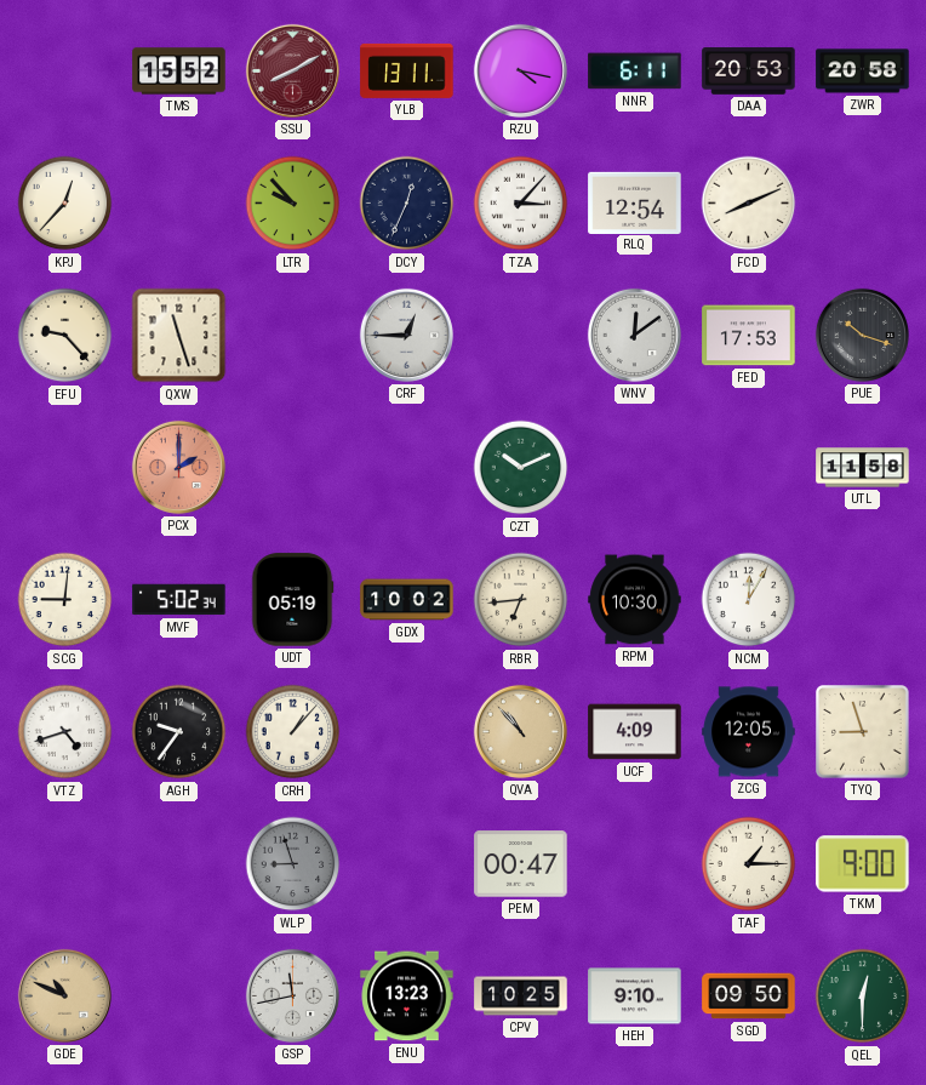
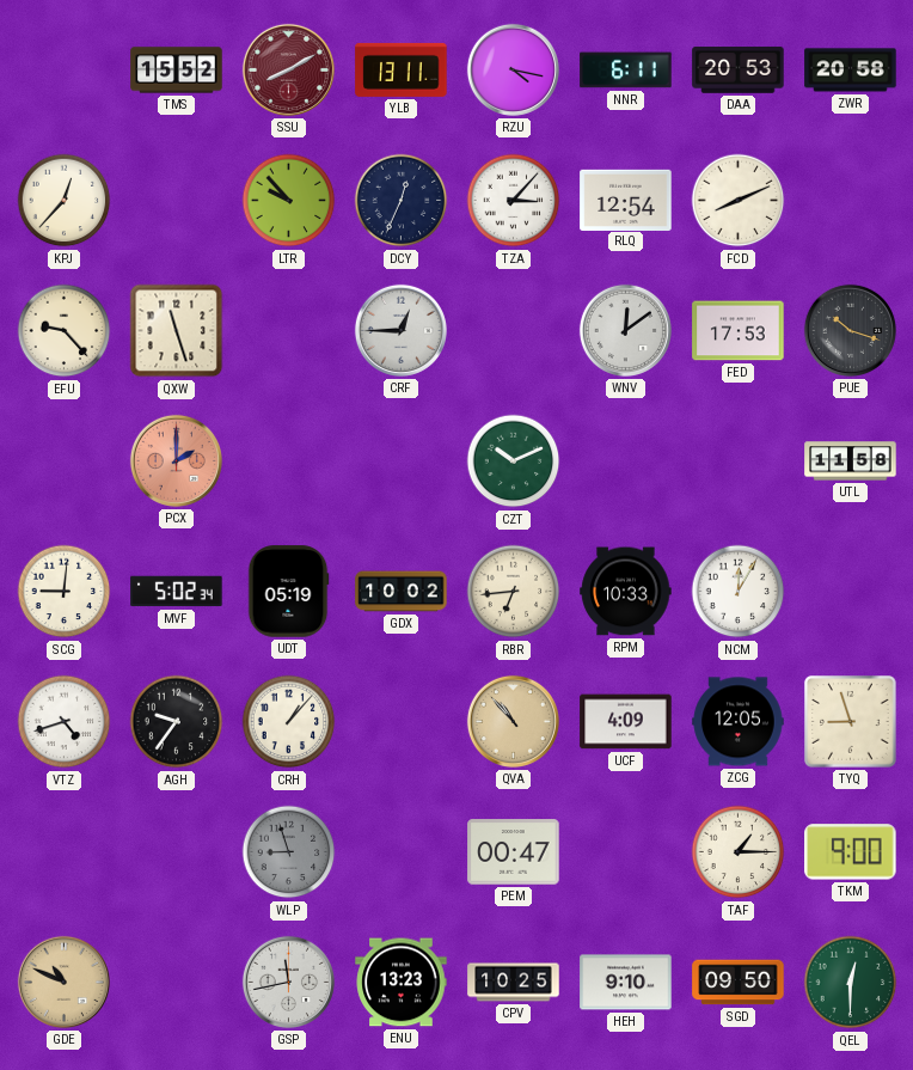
RPM: 10:30 -> 10:33 (626, 592)
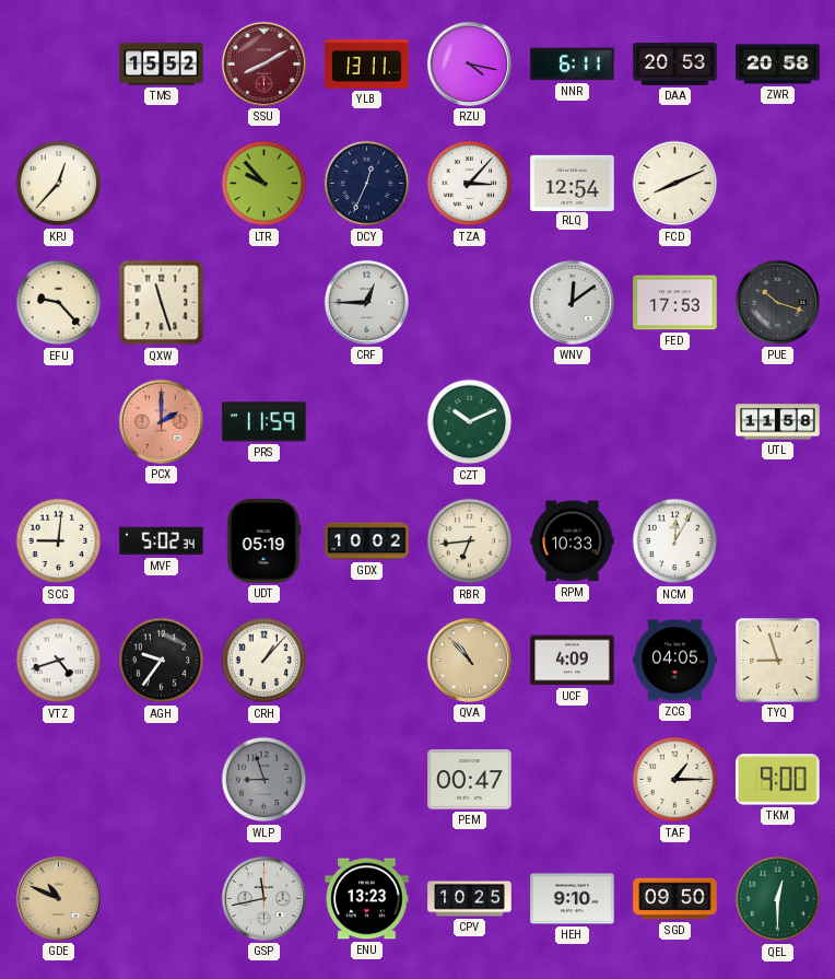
PRS: none -> 11:59 (264, 422)
ZCG: 12:05 -> 04:05 (675, 661)
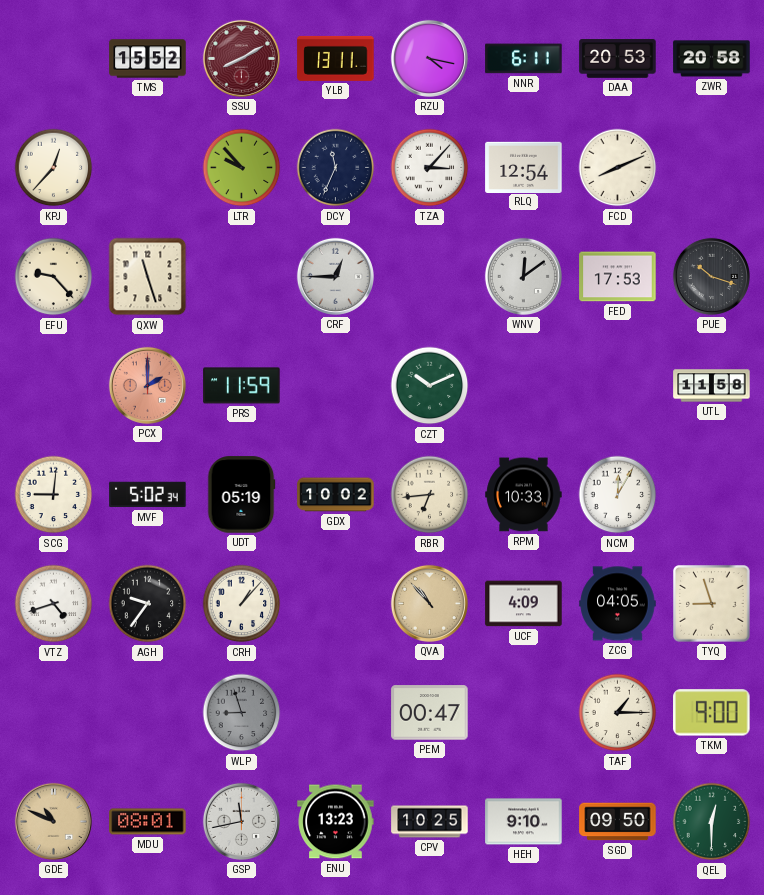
DCY: 12:34 -> 11:34 (336, 168)
MDU: none -> 08:01 (148, 822)
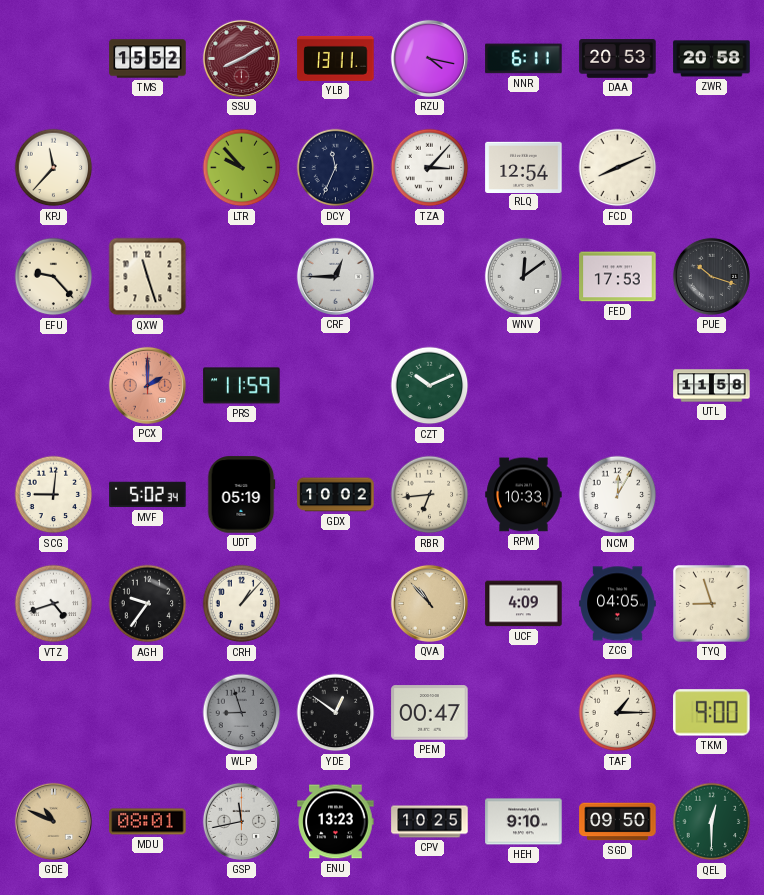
KPJ: 12:37 -> 11:37 (54, 168)
YDE: none -> 12:51 (336, 713)
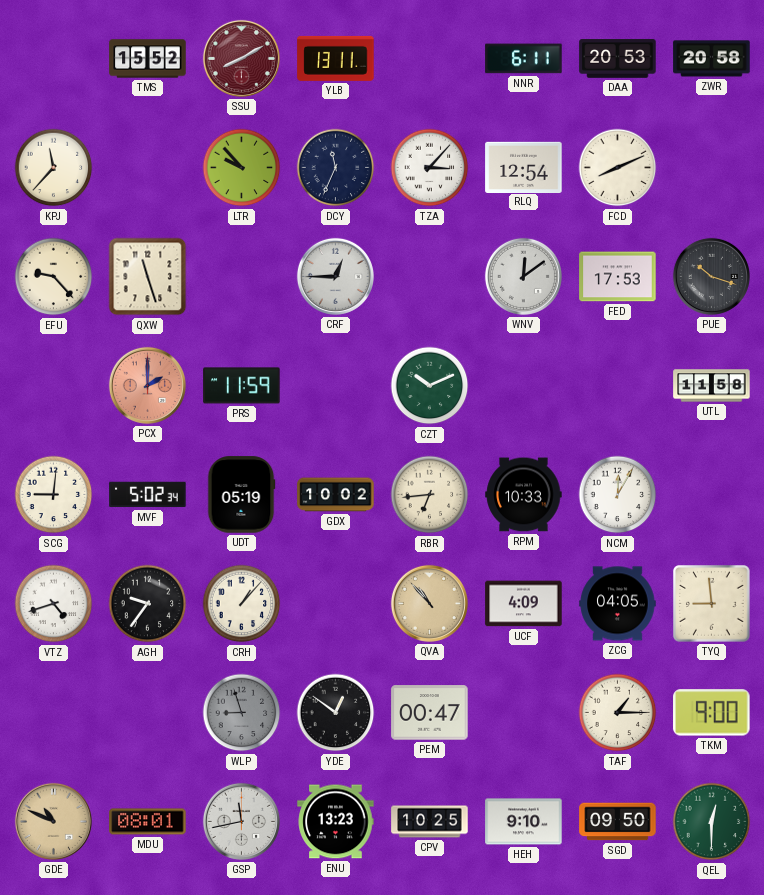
RZU: 4:17 -> none (429, 58)
TYQ: 8:57 -> 8:59 (712, 604)
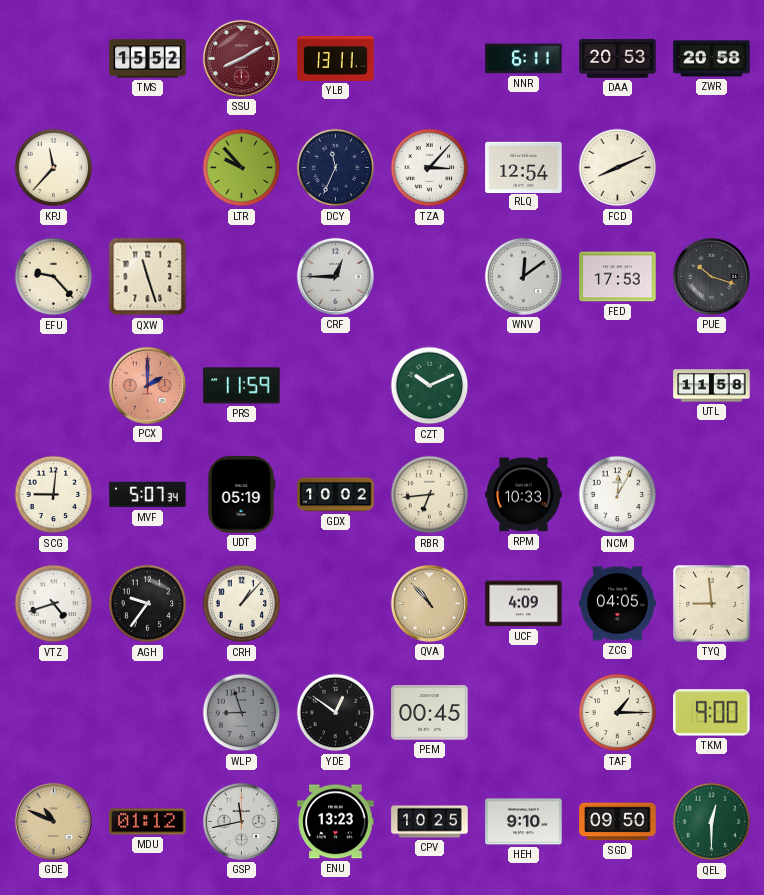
MVF: 5:02 -> 5:07 (148, 495)
PEM: 00:47 -> 00:45 (430, 713)
MDU: 08:01 -> 01:12 (148, 822)
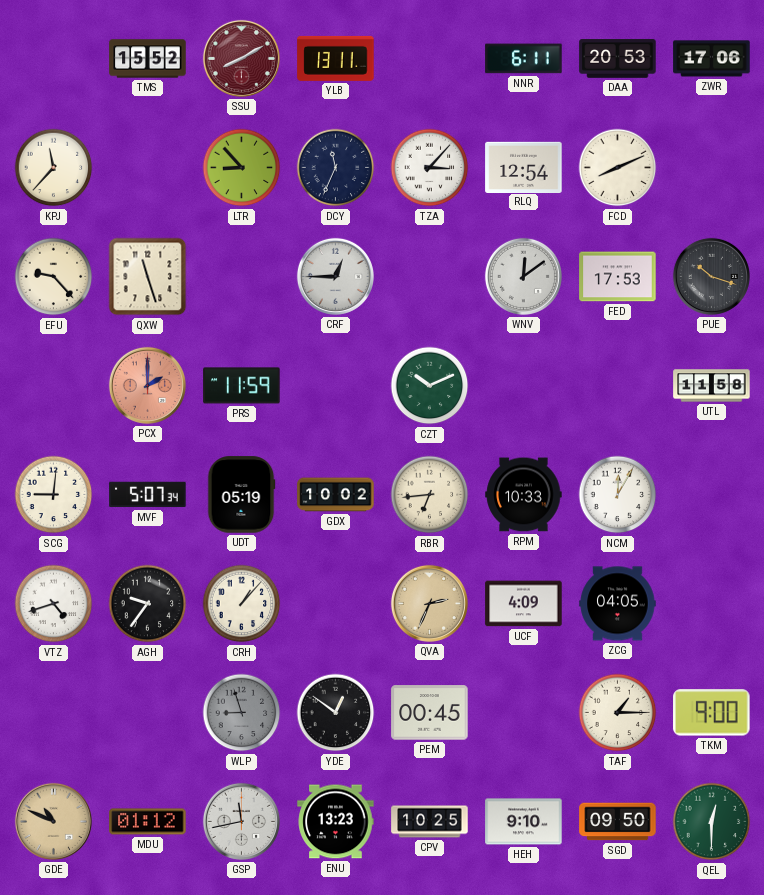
ZWR: 20:58 -> 17:06 (712, 59)
LTR: 9:53 -> 8:53 (242, 168)
QVA: 10:53 -> 2:34 (429, 603)
TYQ: 8:59 -> none (712, 604)
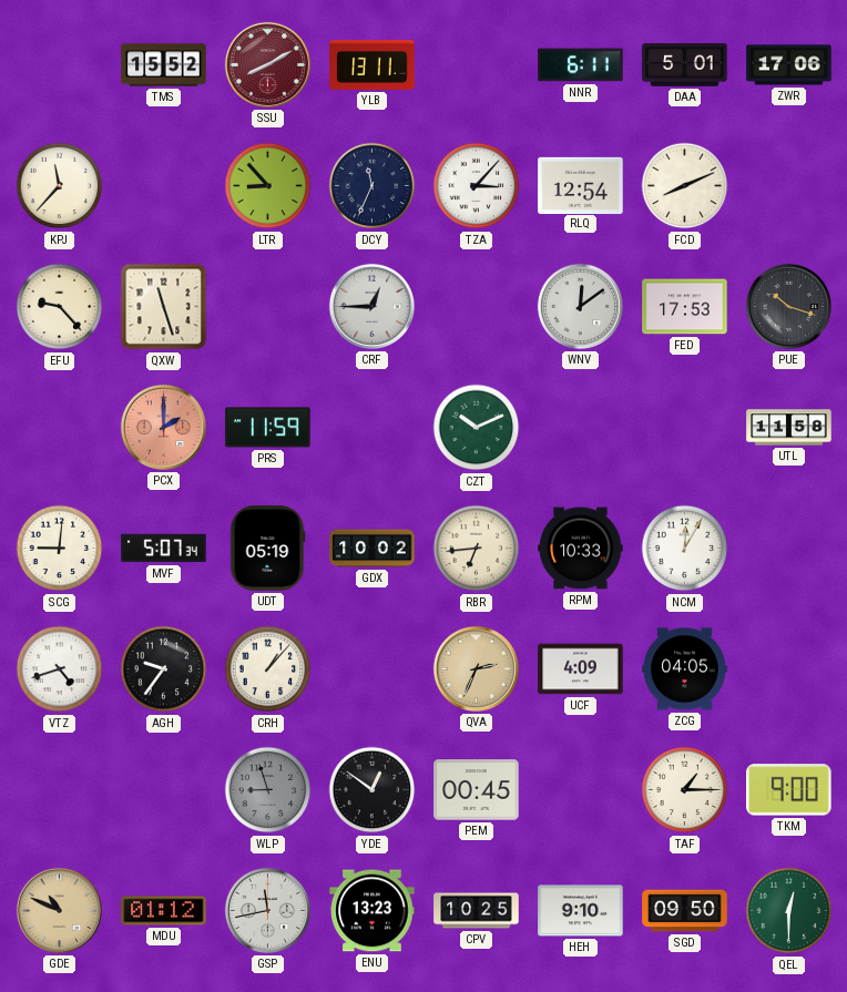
DAA: 20:53 -> 5:01 (685, 65)
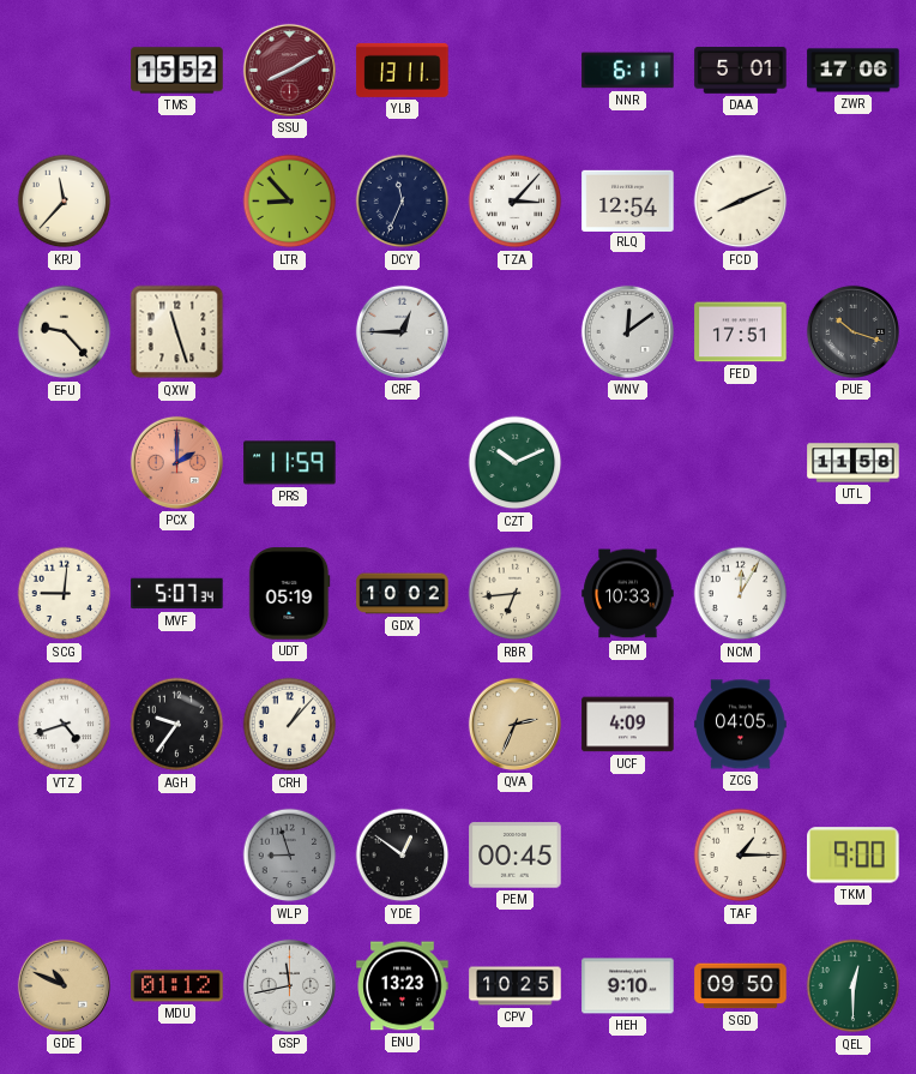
FED: 17:53 -> 17:51 (741, 332)
